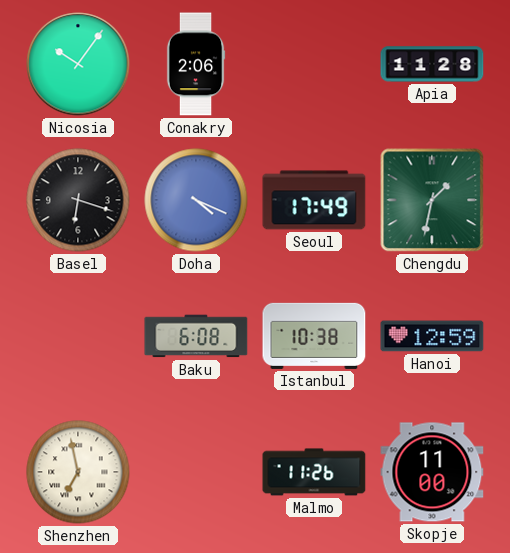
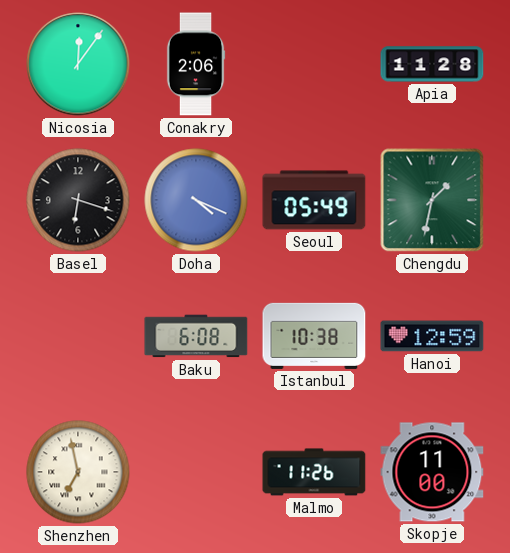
Nicosia: 10:06 -> 12:06 (78, 64)
Seoul: 17:49 -> 05:49 (314, 200)
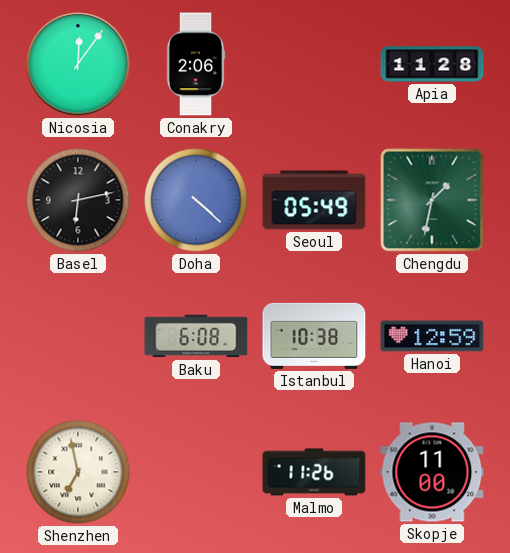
Basel: 6:18 -> 6:13 (78, 200)
Doha: 4:19 -> 4:22 (196, 200)
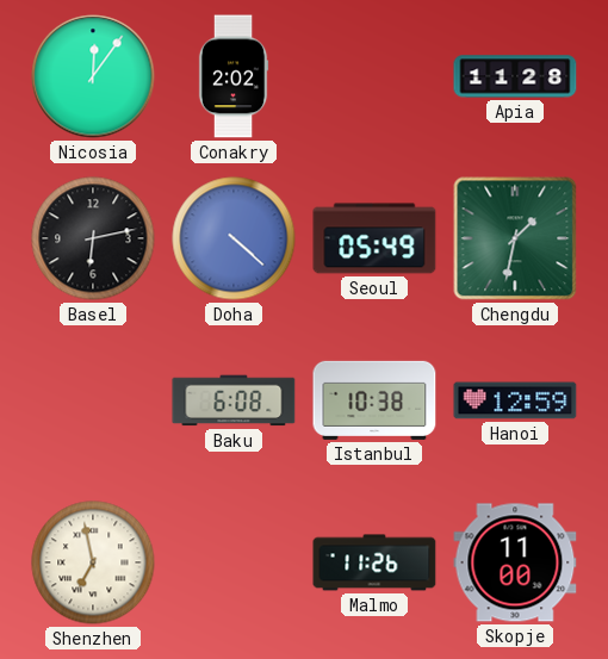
Conakry: 2:06 -> 2:02 (234, 76)
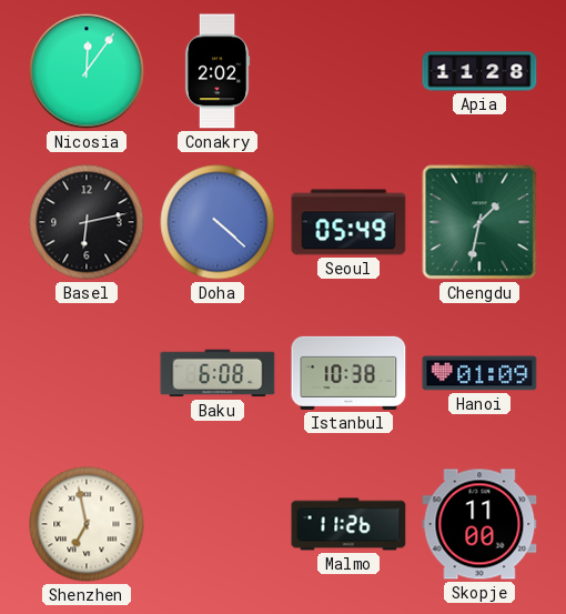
Hanoi: 12:59 -> 01:09 (479, 373)
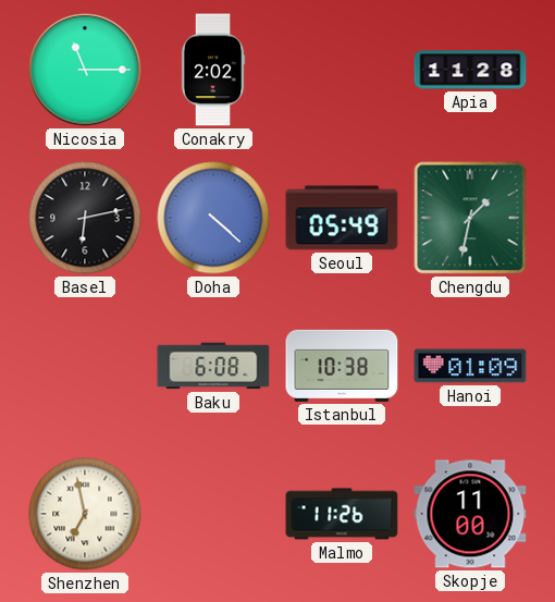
Nicosia: 12:06 -> 11:15 (85, 70)
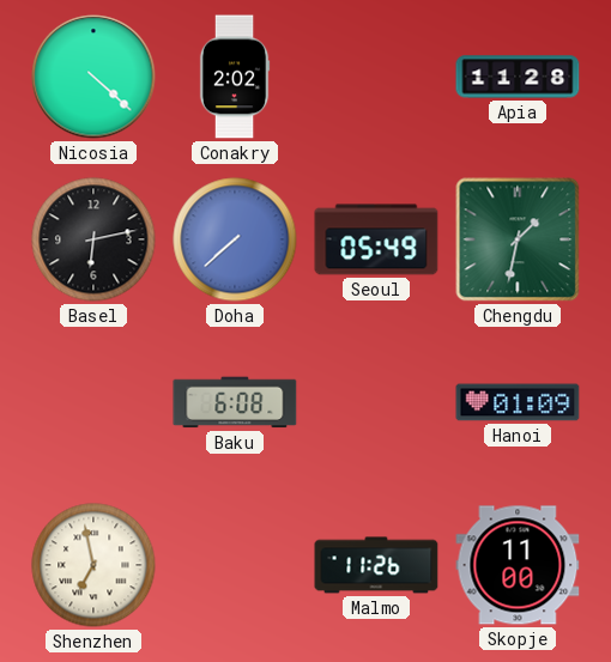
Nicosia: 11:15 -> 4:22 (93, 77)
Doha: 4:22 -> 7:38 (235, 239)
Istanbul: 10:38 -> none (342, 366)
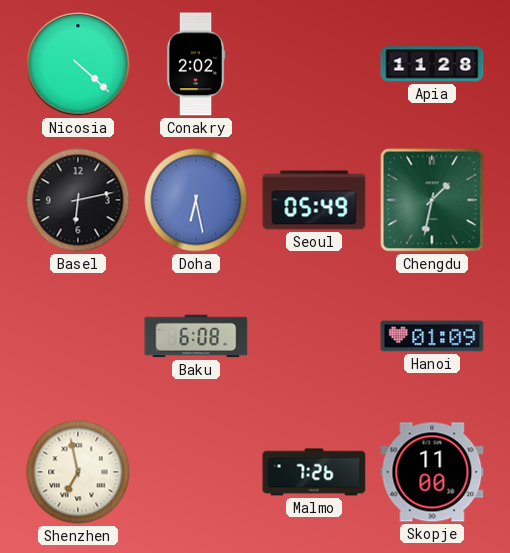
Doha: 7:38 -> 6:28 (196, 200)
Malmo: 11:26 -> 7:26 (314, 472)
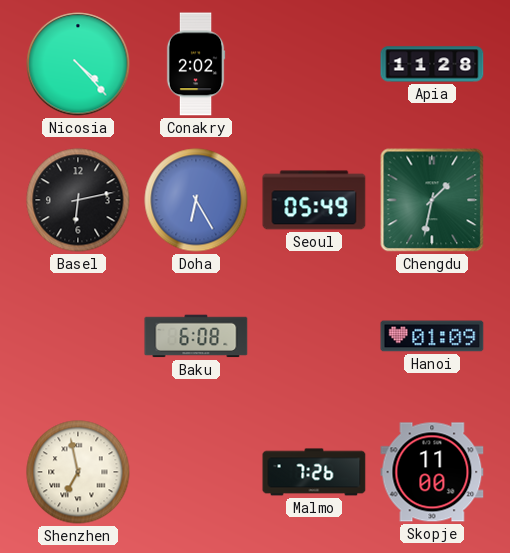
Nicosia: 4:22 -> 4:23 (78, 64)
Doha: 6:28 -> 6:25 (196, 200)
